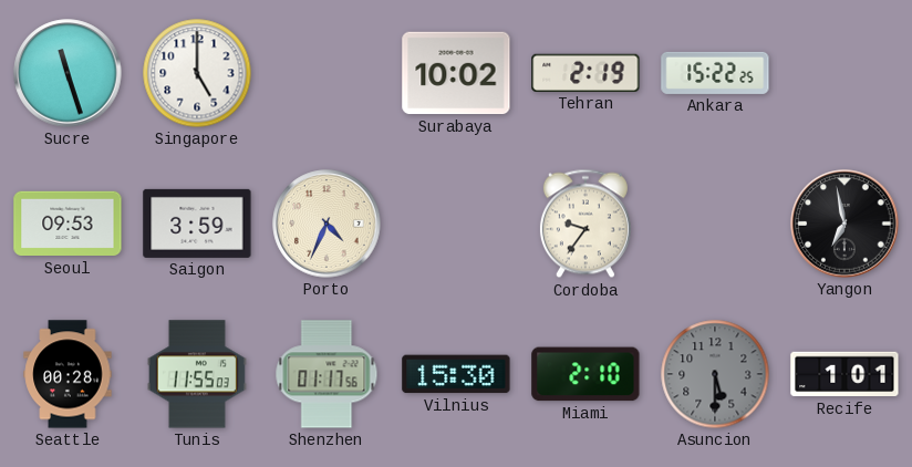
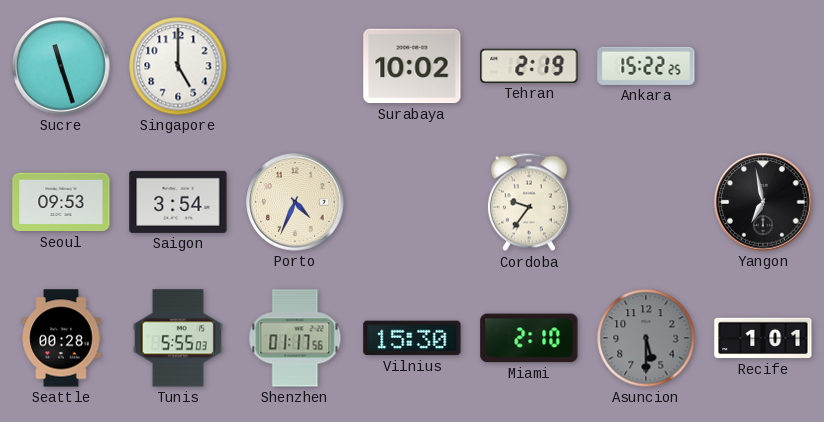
Saigon: 3:59 -> 3:54 (178, 202)
Tunis: 11:55 -> 5:55 (178, 338)
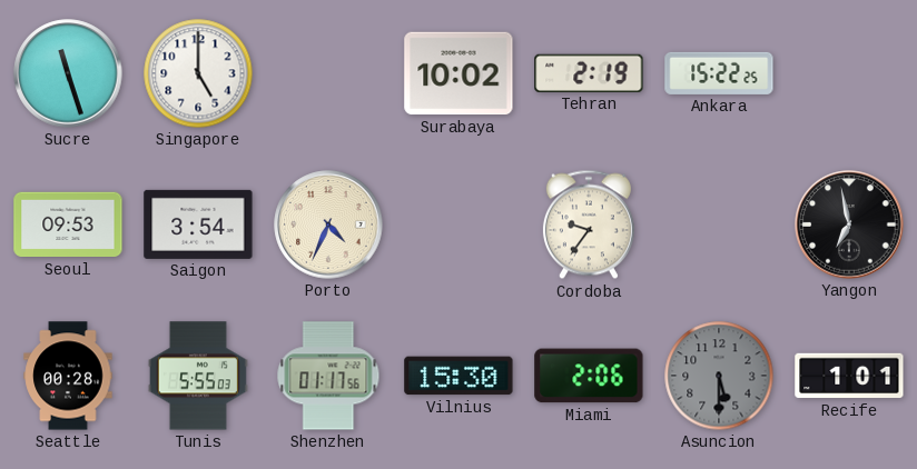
Miami: 2:10 -> 2:06 (589, 376)
